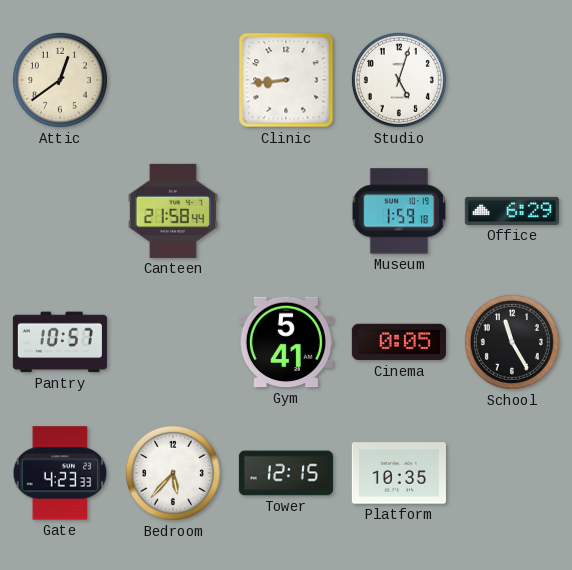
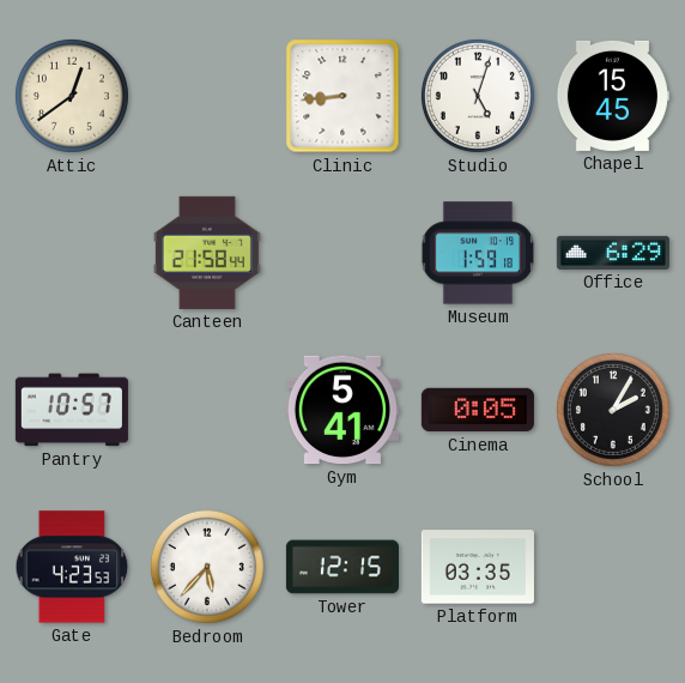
Chapel: none -> 15:45 (612, 96)
School: 11:25 -> 2:05 (613, 410)
Gate: 4:23:33 -> 4:23:53 (72, 567)
Platform: 10:35 -> 03:35 (478, 567)
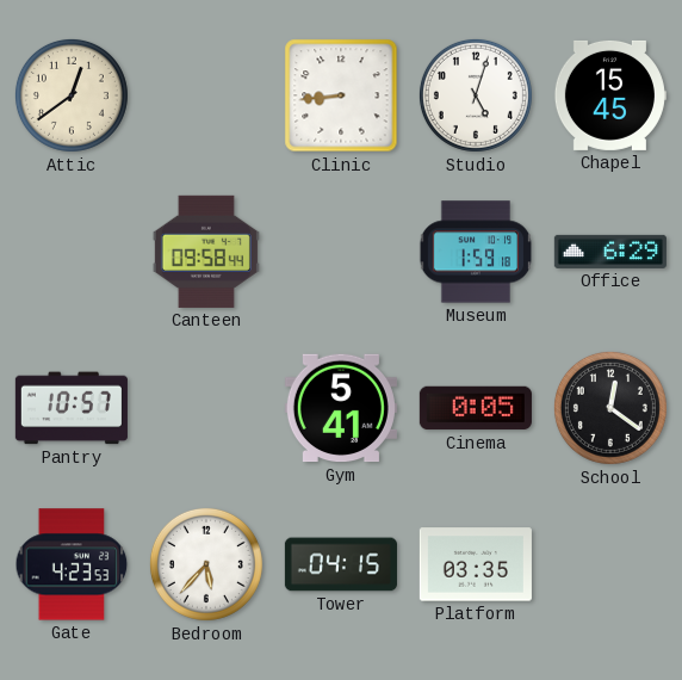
Canteen: 21:58 -> 09:58 (206, 252)
School: 2:05 -> 12:21 (610, 408)
Tower: 12:15 -> 04:15 (341, 564)
